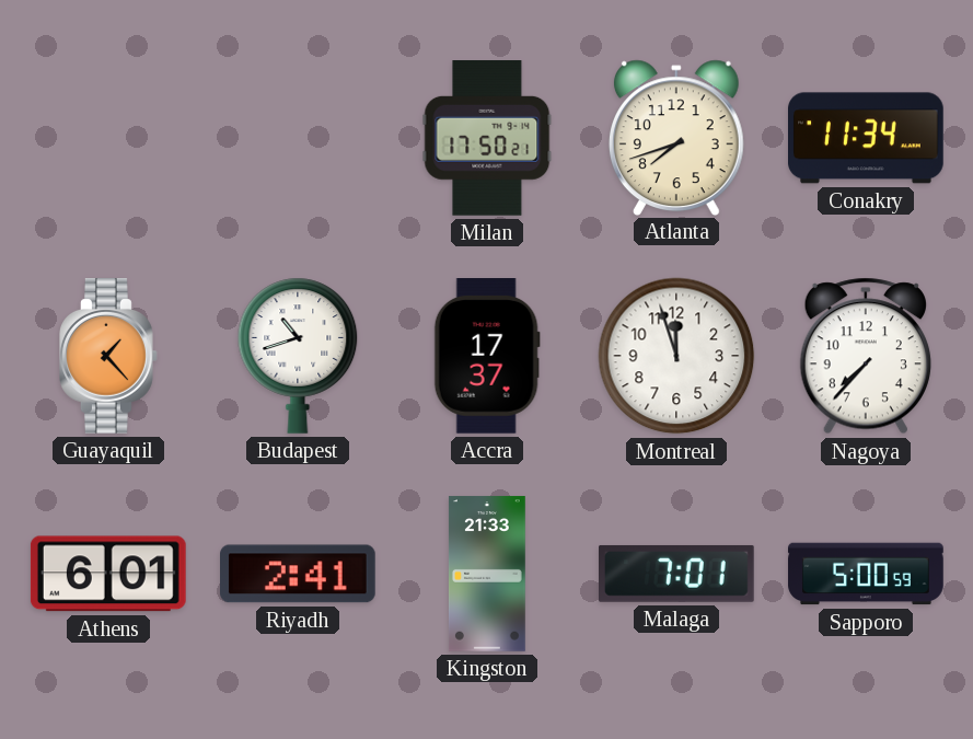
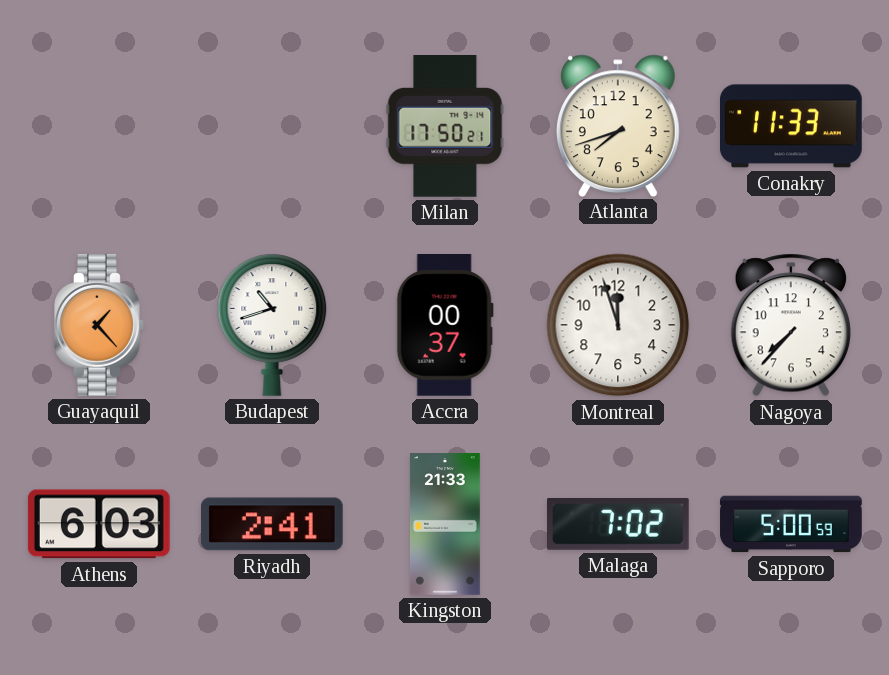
Conakry: 11:34 -> 11:33 (792, 126)
Accra: 17:37 -> 00:37 (445, 326)
Athens: 6:01 -> 6:03 (99, 524)
Malaga: 7:01 -> 7:02 (619, 524)
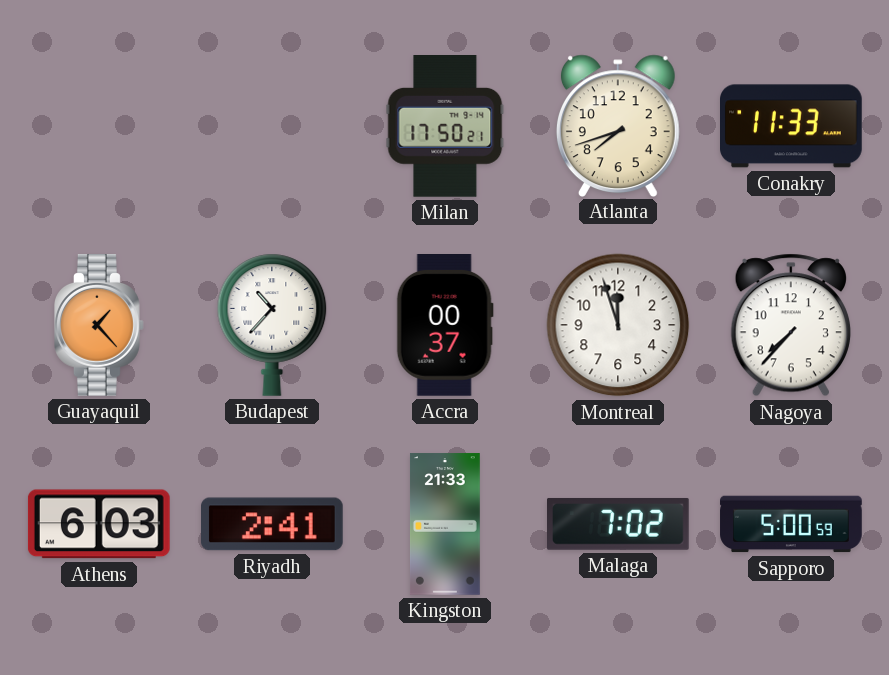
Budapest: 10:42 -> 10:37 (272, 325)
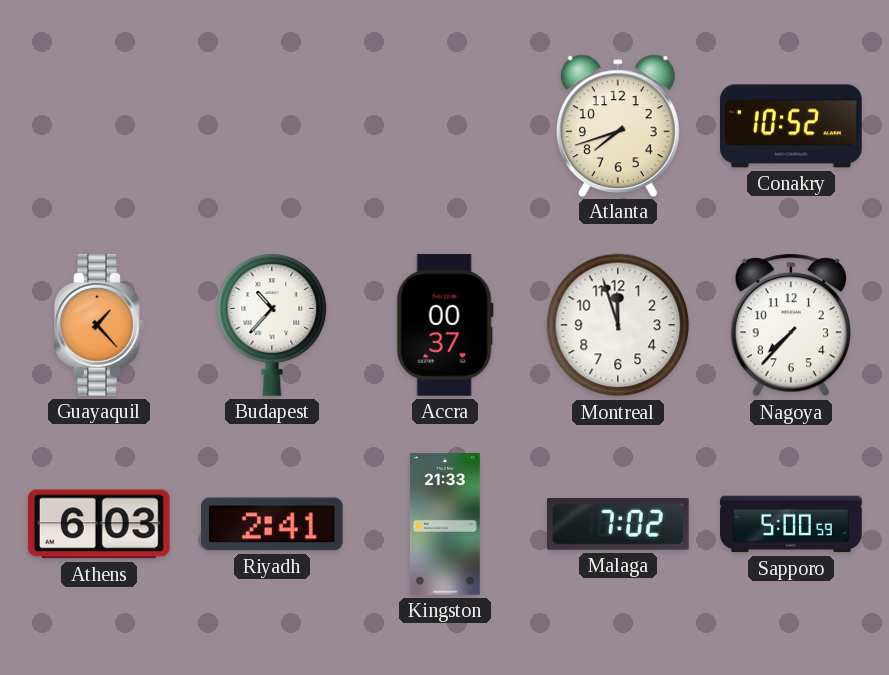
Milan: 17:50 -> none (445, 127)
Conakry: 11:33 -> 10:52 (792, 126)
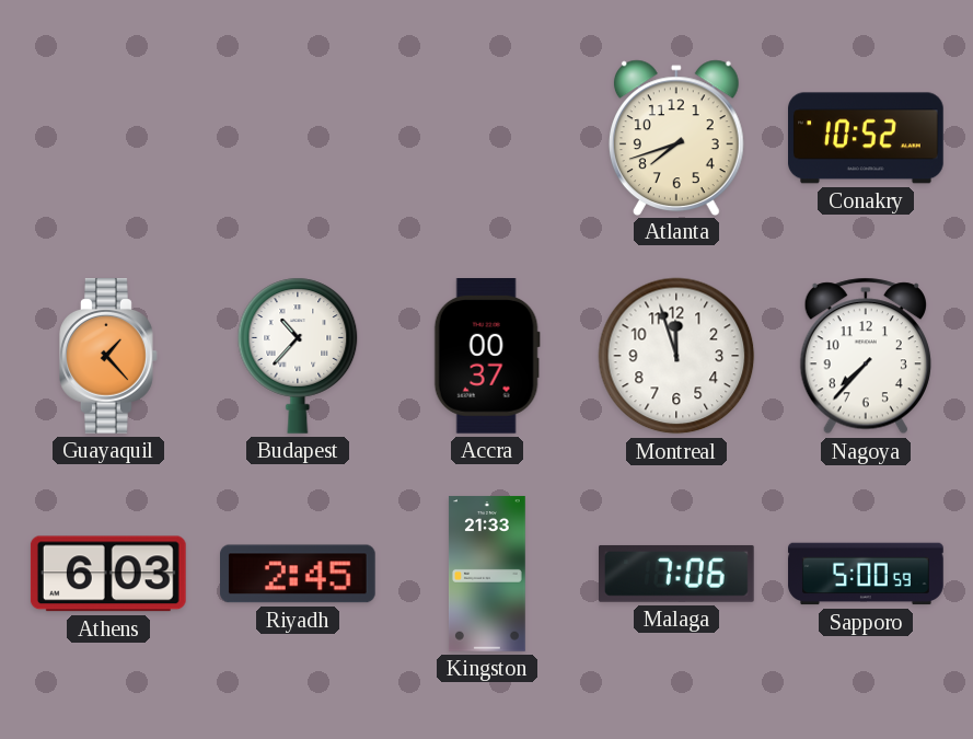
Riyadh: 2:41 -> 2:45 (299, 574)
Malaga: 7:02 -> 7:06 (677, 574)
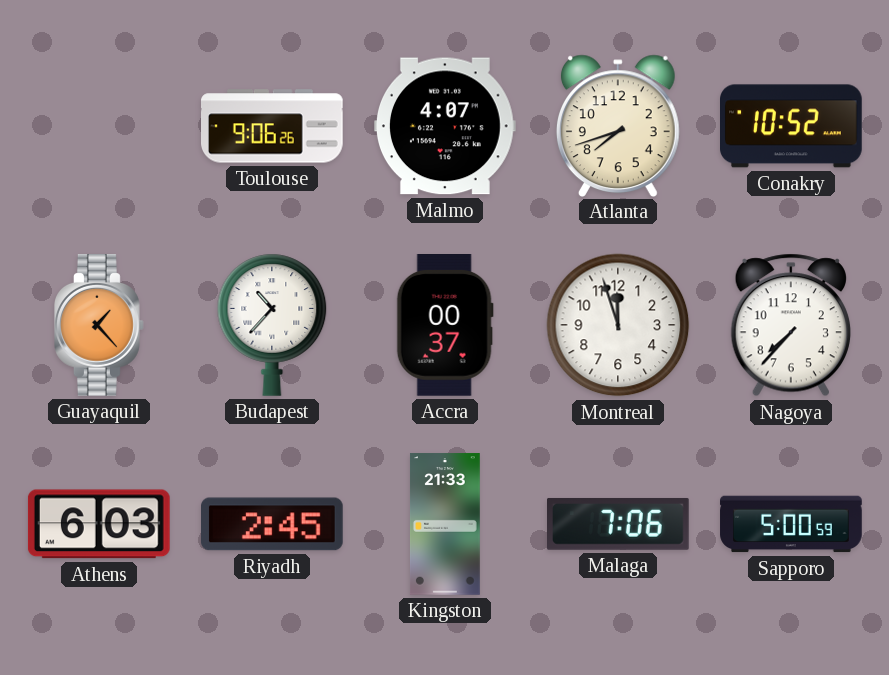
Toulouse: none -> 9:06 (273, 126)
Malmo: none -> 4:07 (446, 126)
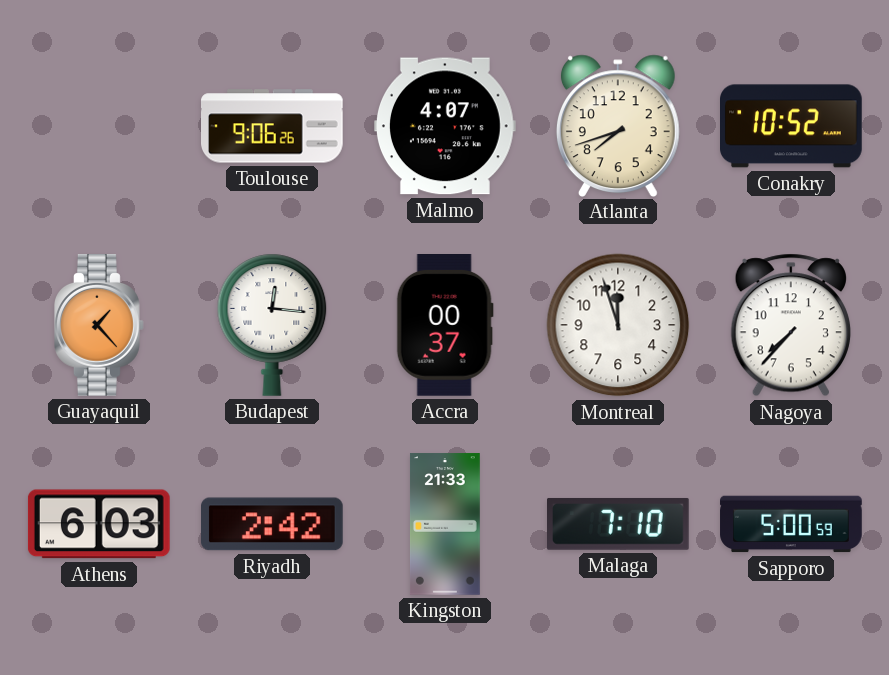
Budapest: 10:37 -> 12:16 (272, 325)
Riyadh: 2:45 -> 2:42 (273, 524)
Malaga: 7:06 -> 7:10 (619, 524)
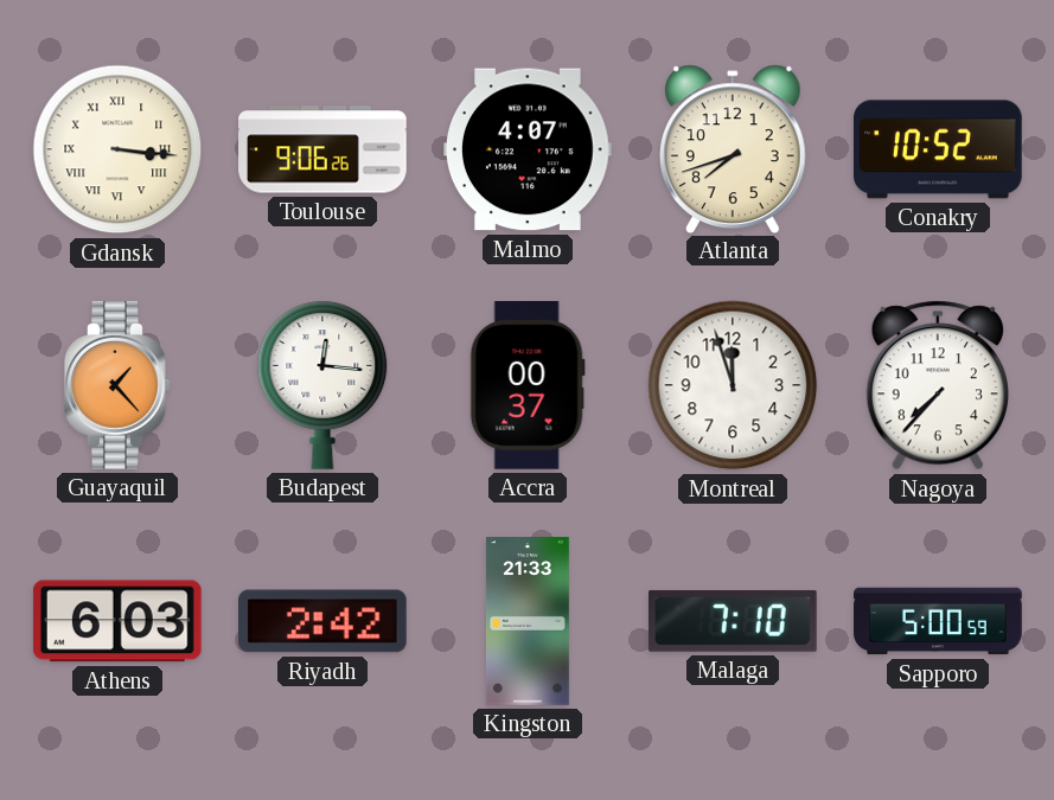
Gdansk: none -> 3:16 (117, 149)
